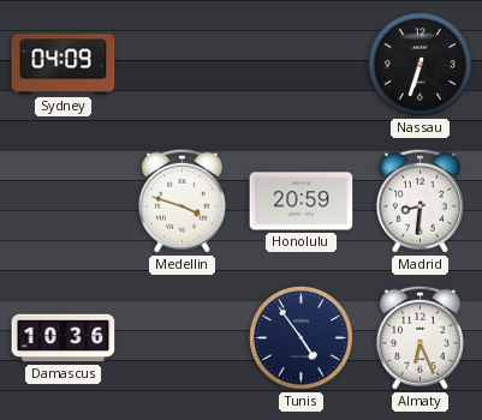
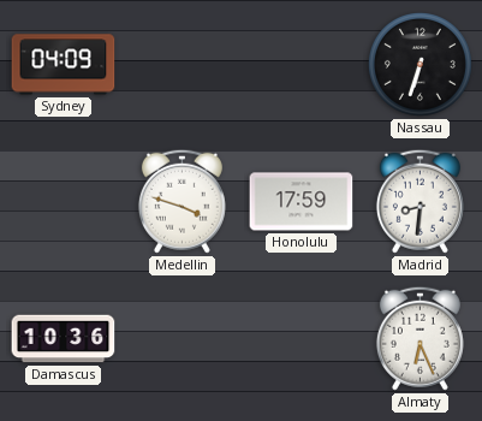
Honolulu: 20:59 -> 17:59 (302, 202)
Tunis: 4:54 -> none (300, 337)
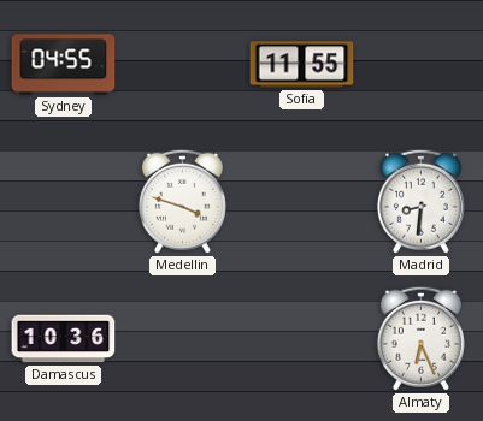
Sydney: 04:09 -> 04:55 (64, 65)
Sofia: none -> 11:55 (302, 65)
Nassau: 6:33 -> none (419, 64)
Honolulu: 17:59 -> none (302, 202)
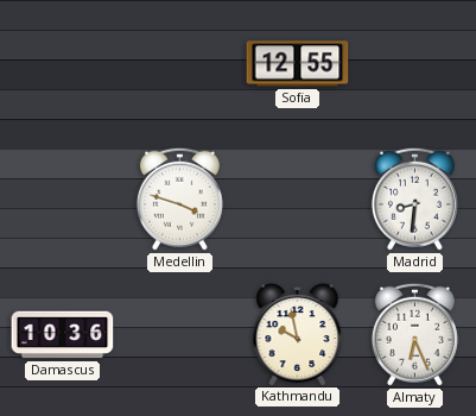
Sydney: 04:55 -> none (64, 65)
Sofia: 11:55 -> 12:55 (298, 64)
Kathmandu: none -> 9:58 (298, 334)
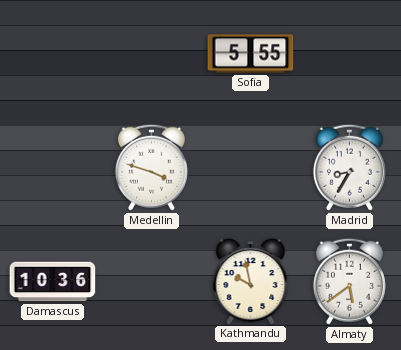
Sofia: 12:55 -> 5:55 (251, 54)
Madrid: 8:31 -> 8:35 (349, 167)
Almaty: 6:26 -> 5:39 (349, 281)
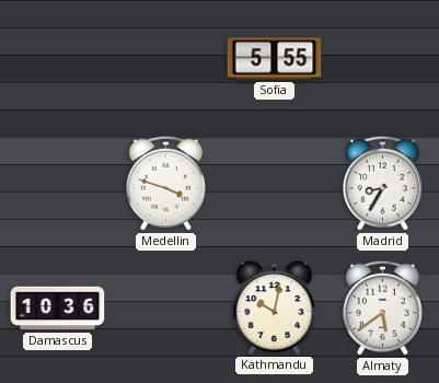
Kathmandu: 9:58 -> 10:02 (275, 307)
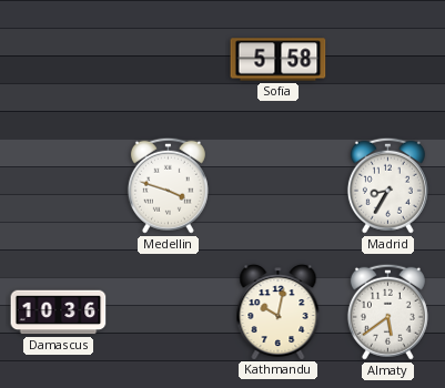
Sofia: 5:55 -> 5:58 (279, 60)
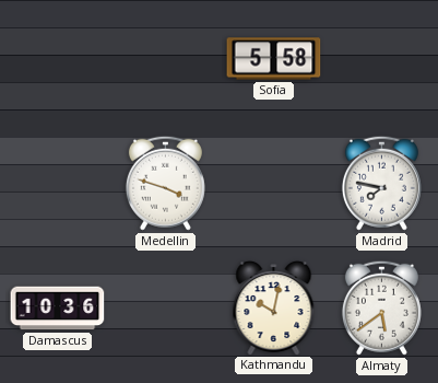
Madrid: 8:35 -> 7:47 (381, 183)
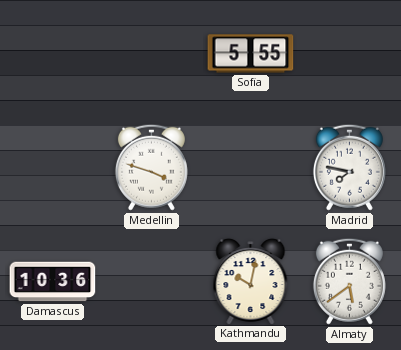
Sofia: 5:58 -> 5:55 (251, 54)
